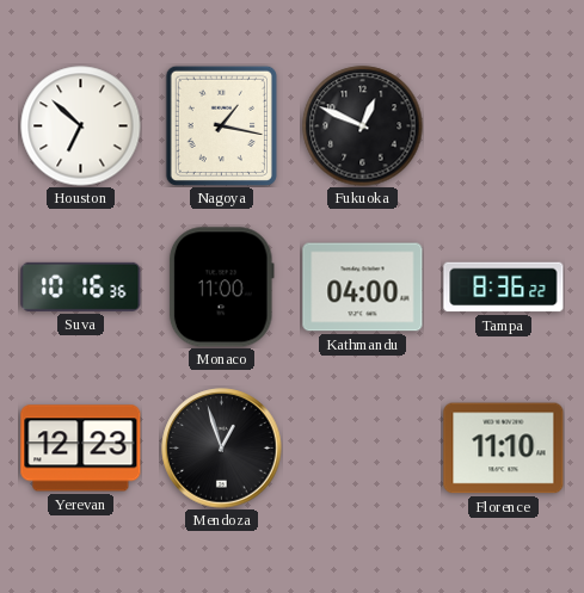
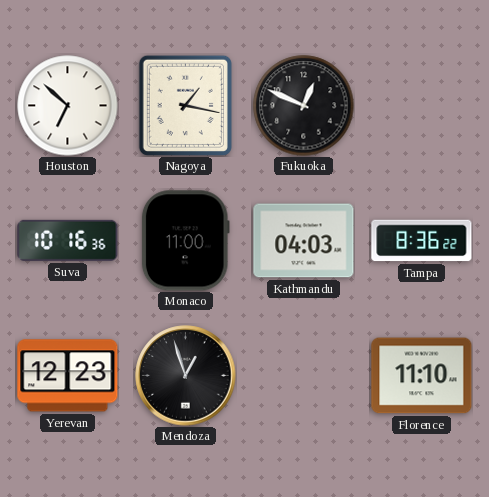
Kathmandu: 04:00 -> 04:03 (304, 241)
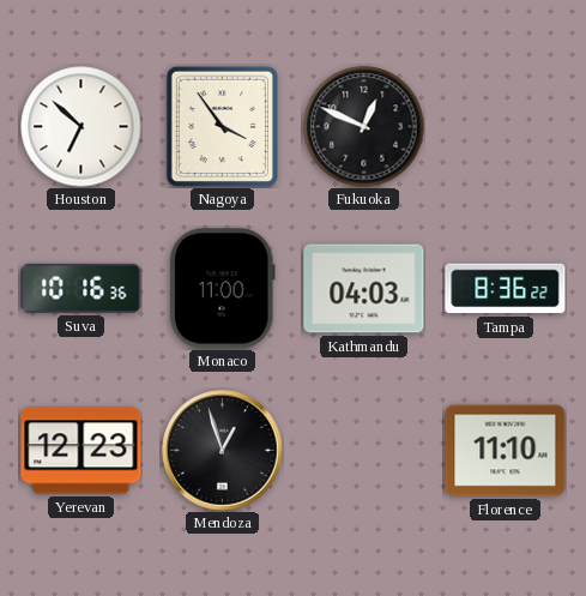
Nagoya: 1:17 -> 3:54 (222, 126)
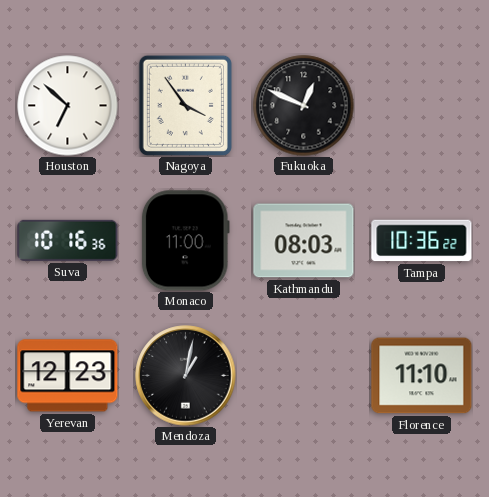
Kathmandu: 04:03 -> 08:03 (304, 241)
Tampa: 8:36 -> 10:36 (422, 241)
Mendoza: 12:57 -> 1:02 (186, 376)
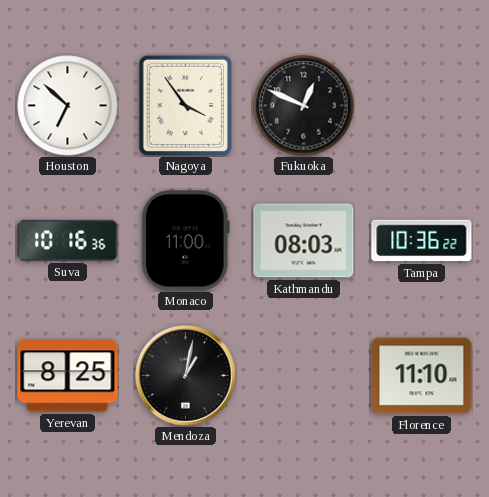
Yerevan: 12:23 -> 8:25 (68, 376)
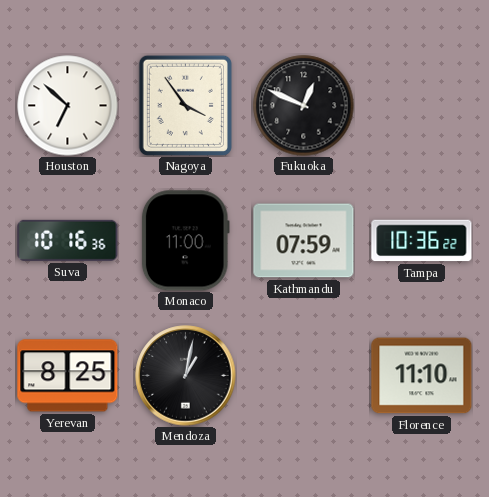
Kathmandu: 08:03 -> 07:59 (304, 241)
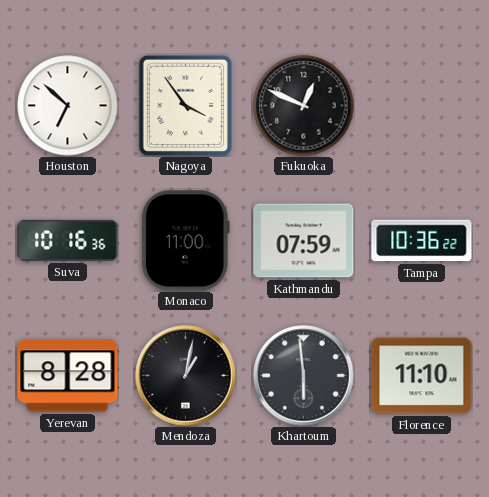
Yerevan: 8:25 -> 8:28 (68, 376)
Khartoum: none -> 5:59 (304, 376)
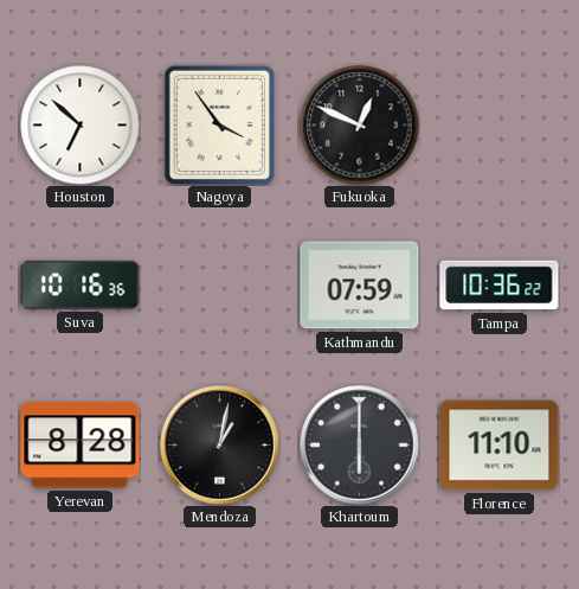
Monaco: 11:00 -> none (185, 241)
Khartoum: 5:59 -> 6:00 (360, 446)
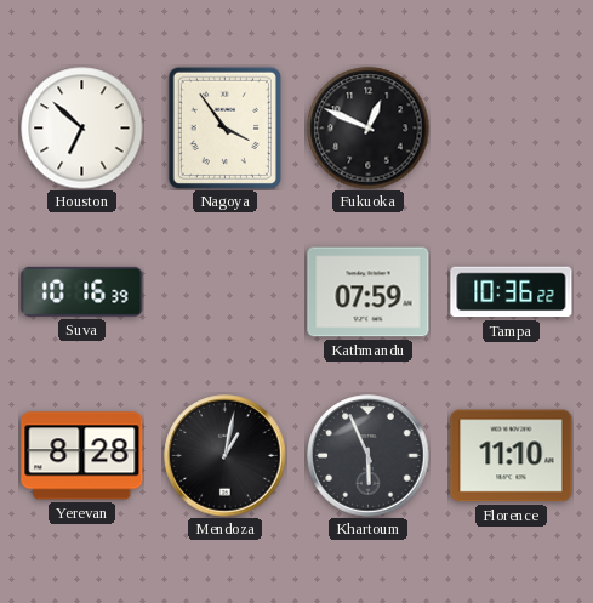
Suva: 10:16:36 -> 10:16:39 (82, 291)
Khartoum: 6:00 -> 5:56 (369, 456)
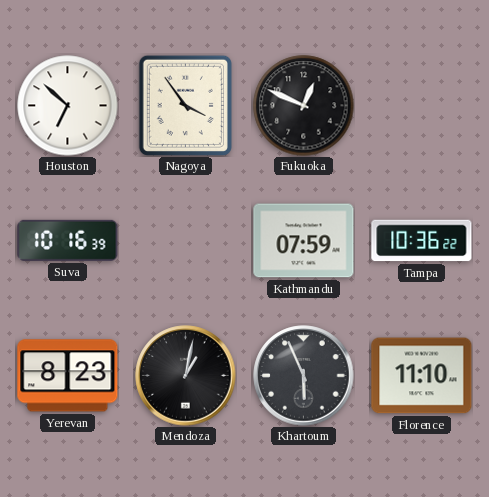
Yerevan: 8:28 -> 8:23 (68, 376)
